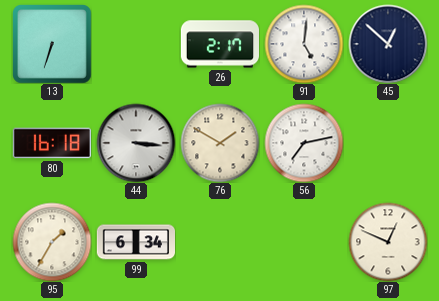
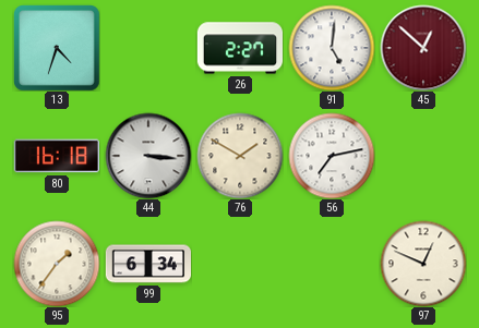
13: 6:33 -> 4:33 (57, 48)
26: 2:17 -> 2:27 (240, 48)
45 dial: navy -> burgundy (423, 48)
95: 1:35 -> 1:36 (57, 264)
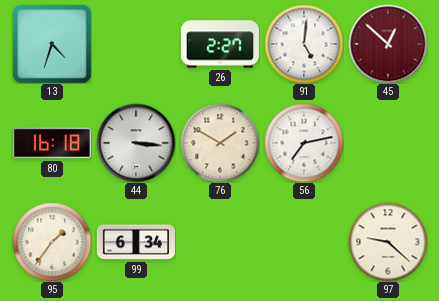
97: 12:49 -> 9:22 (388, 242)
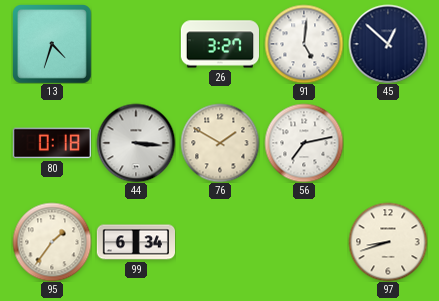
26: 2:27 -> 3:27 (220, 44)
45 dial: burgundy -> navy (388, 44)
80: 16:18 -> 0:18 (51, 143)
97: 9:22 -> 8:42 (388, 242)
